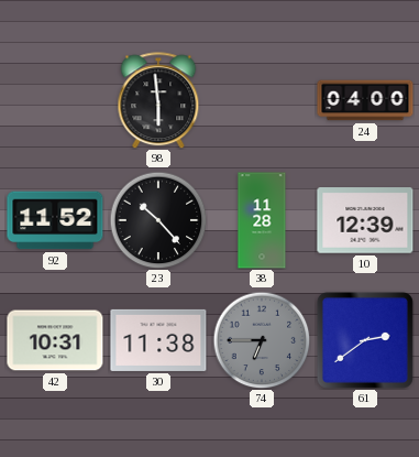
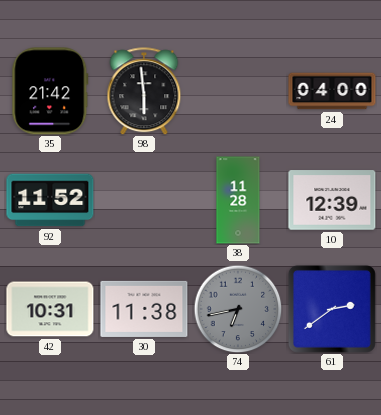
35: none -> 21:42 (50, 91)
23: 10:23 -> none (158, 220)
74: 6:45 -> 6:43 (238, 309)
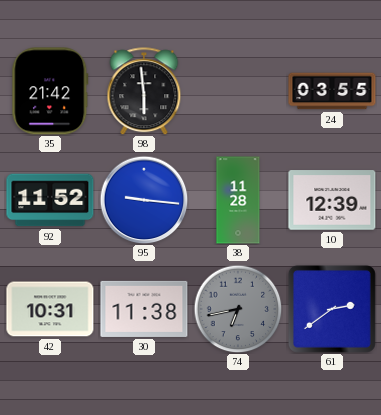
24: 04:00 -> 03:55 (332, 91)
95: none -> 9:16 (144, 200)
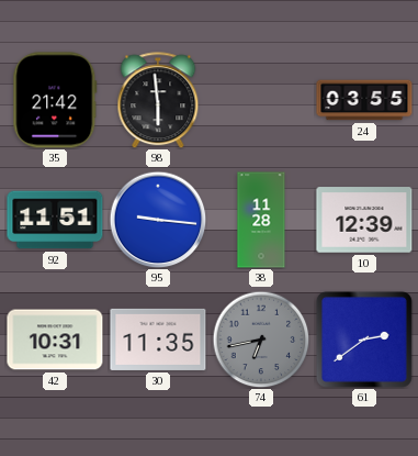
92: 11:52 -> 11:51 (55, 220)
30: 11:38 -> 11:35 (158, 340)
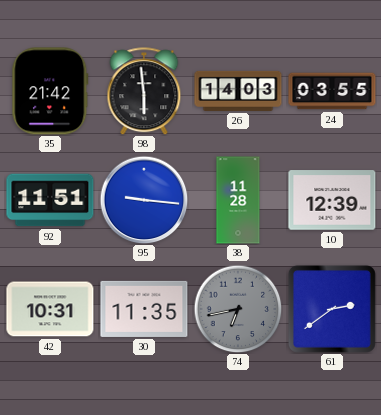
26: none -> 14:03 (238, 91)
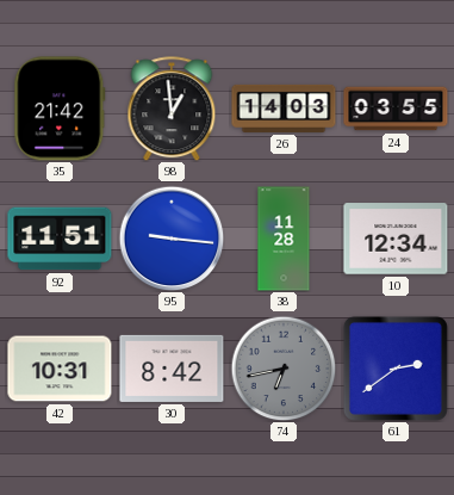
98: 5:59 -> 12:59 (172, 109)
10: 12:39 -> 12:34 (396, 239)
30: 11:35 -> 8:42 (172, 369)
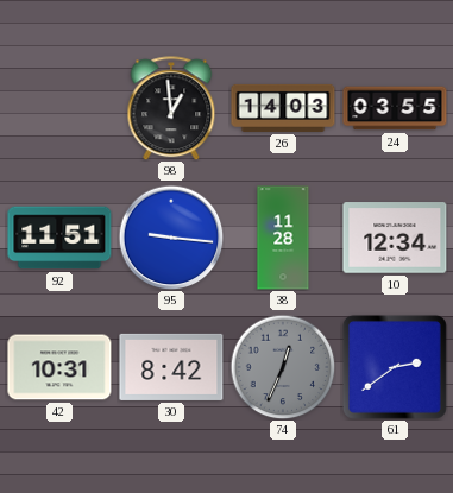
35: 21:42 -> none (60, 109)
74: 6:43 -> 12:34 (283, 367)
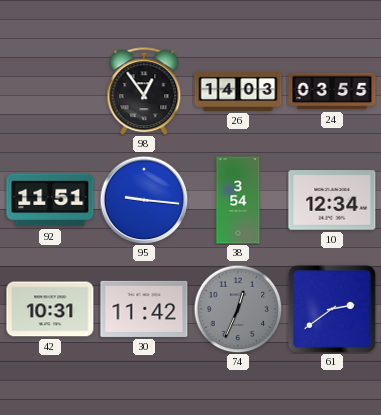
98: 12:59 -> 12:54 (144, 91)
38: 11:28 -> 3:54 (238, 200)
30: 8:42 -> 11:42 (144, 309)
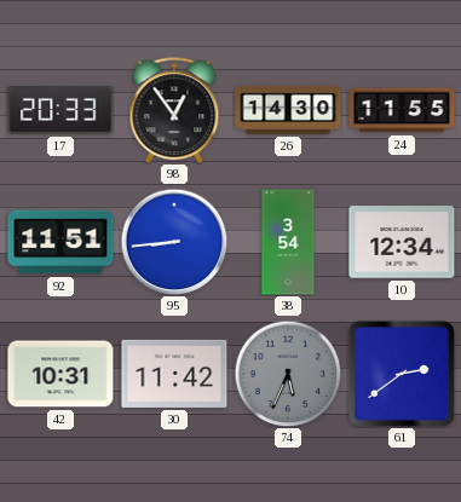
17: none -> 20:33 (60, 110)
26: 14:03 -> 14:30 (288, 110)
24: 03:55 -> 11:55 (402, 110)
95: 9:16 -> 8:44 (174, 242)
74: 12:34 -> 5:34 (288, 374)
